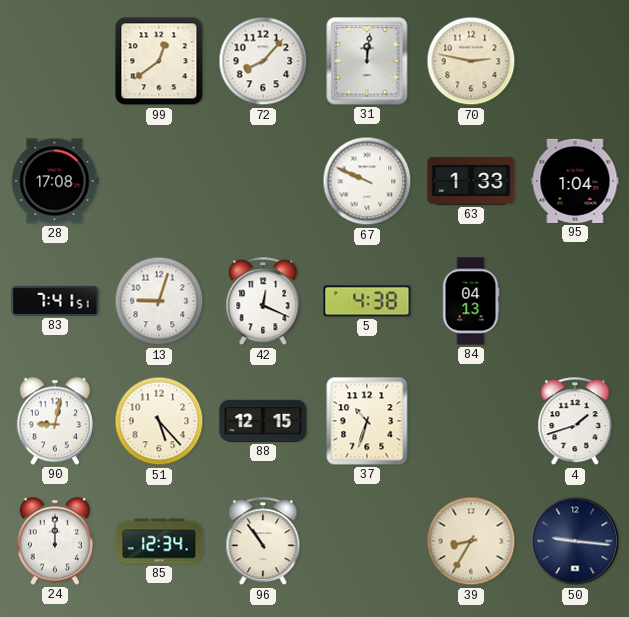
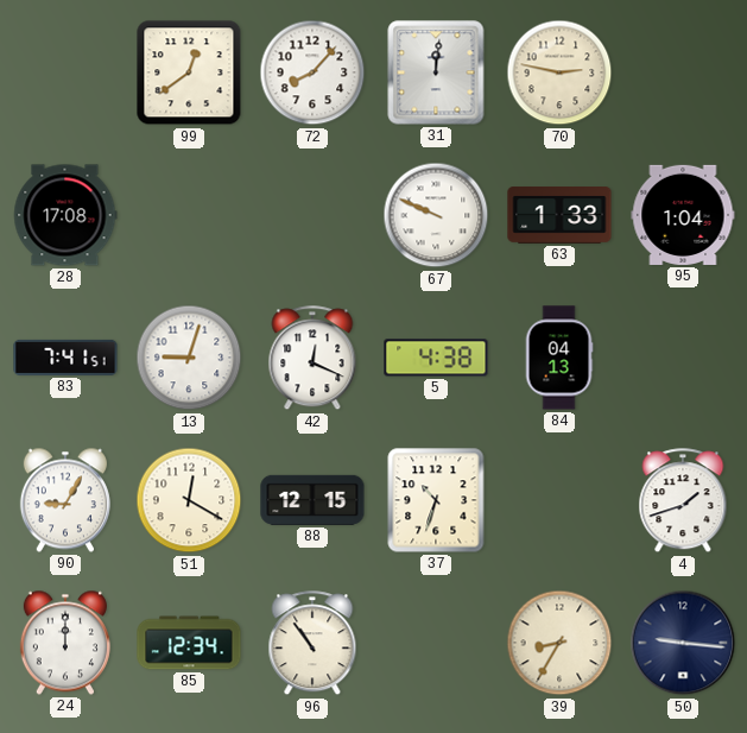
90: 9:02 -> 9:05 (65, 500)
51: 5:23 -> 12:20 (189, 500)
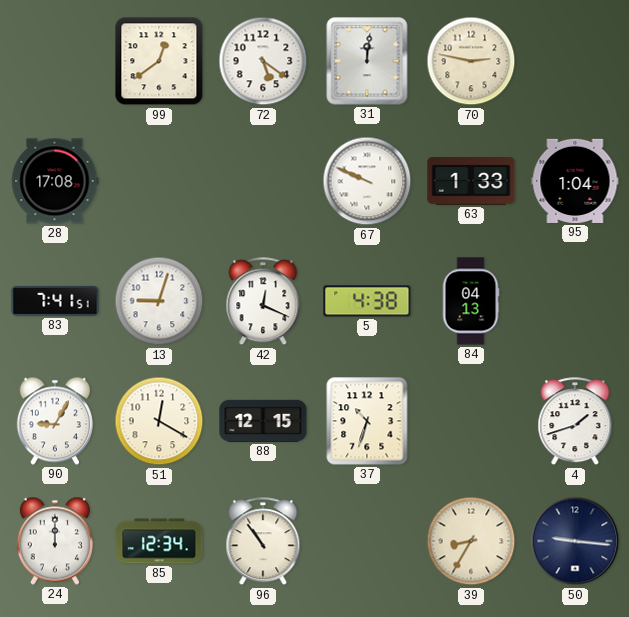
72: 8:07 -> 5:21 (263, 61)
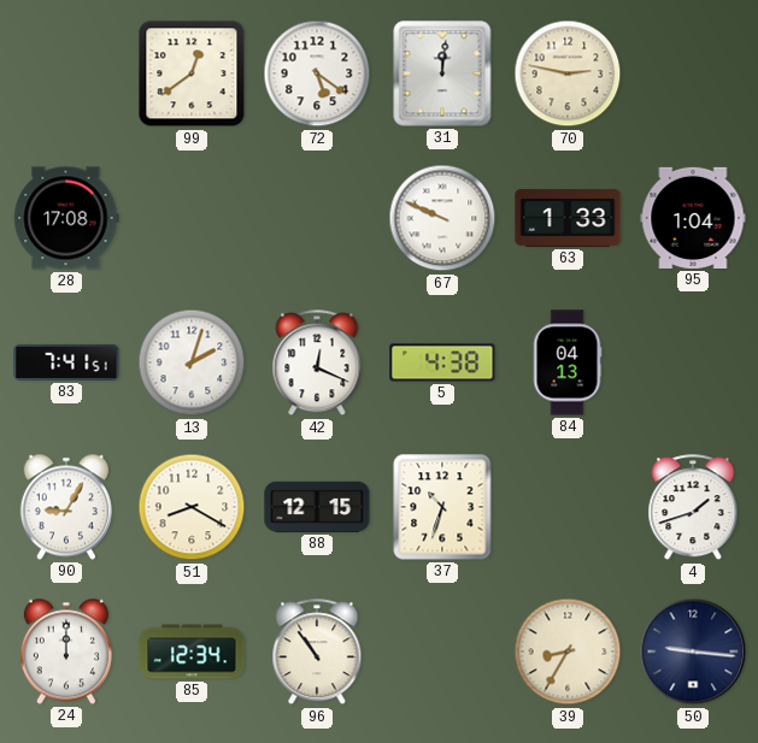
13: 9:03 -> 2:03 (192, 362)
51: 12:20 -> 8:20 (192, 507)
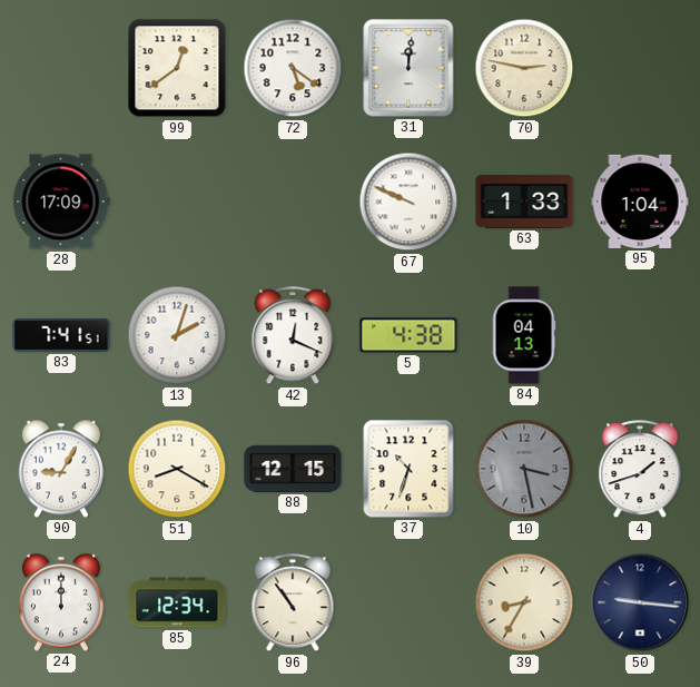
28: 17:08 -> 17:09 (61, 202)
10: none -> 3:28 (524, 469)
